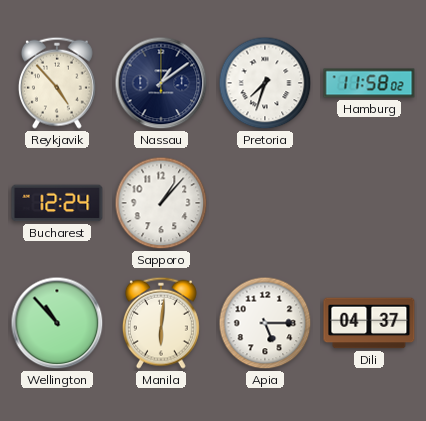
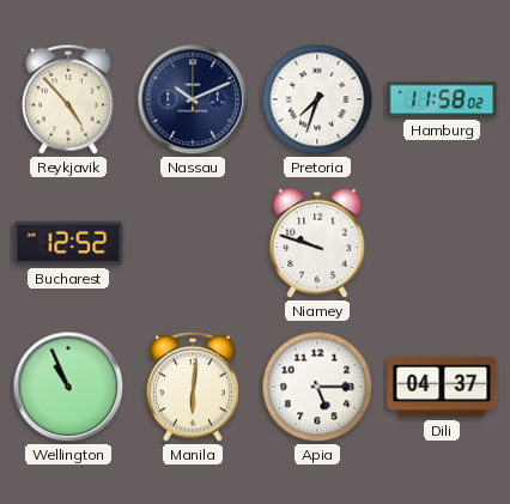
Nassau: 1:09 -> 10:11 (193, 99)
Bucharest: 12:24 -> 12:52 (68, 243)
Sapporo: 1:07 -> none (161, 203)
Niamey: none -> 9:48 (317, 243)
Wellington: 10:53 -> 10:56 (68, 387)
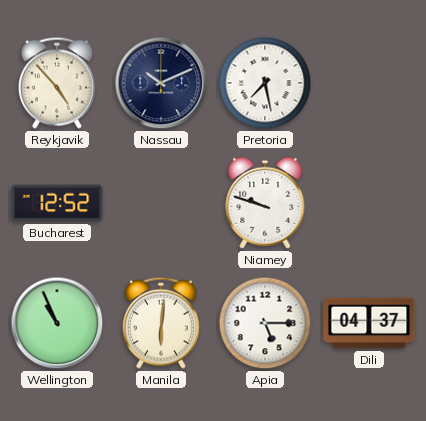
Pretoria: 7:33 -> 7:28 (265, 83)
Hamburg: 11:58 -> none (442, 99)
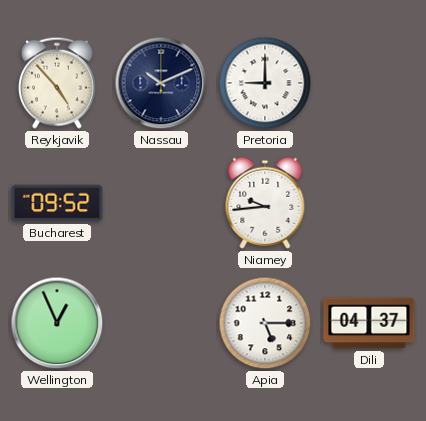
Pretoria: 7:28 -> 9:00 (265, 83)
Bucharest: 12:52 -> 09:52 (57, 203)
Niamey: 9:48 -> 9:44 (265, 203)
Wellington: 10:56 -> 12:56 (57, 323)
Manila: 6:01 -> none (161, 323)
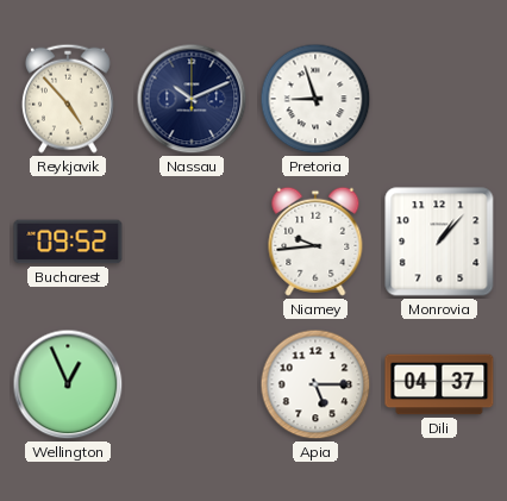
Pretoria: 9:00 -> 8:57 (315, 99)
Monrovia: none -> 1:07 (439, 242)
